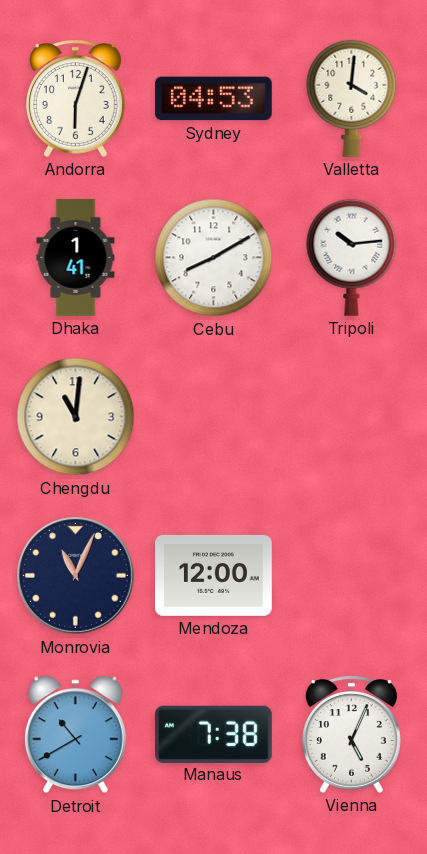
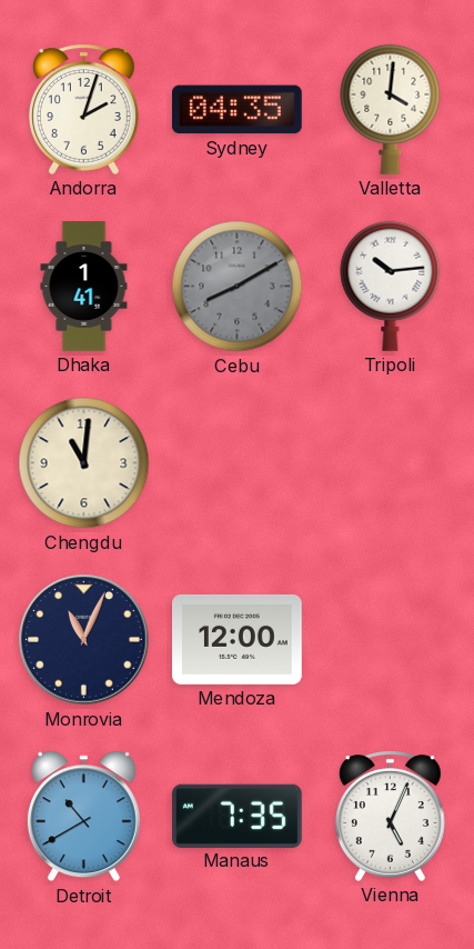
Andorra: 6:03 -> 2:03 (83, 109)
Sydney: 04:53 -> 04:35 (236, 110)
Cebu dial: white -> grey (238, 287)
Manaus: 7:38 -> 7:35 (238, 816)
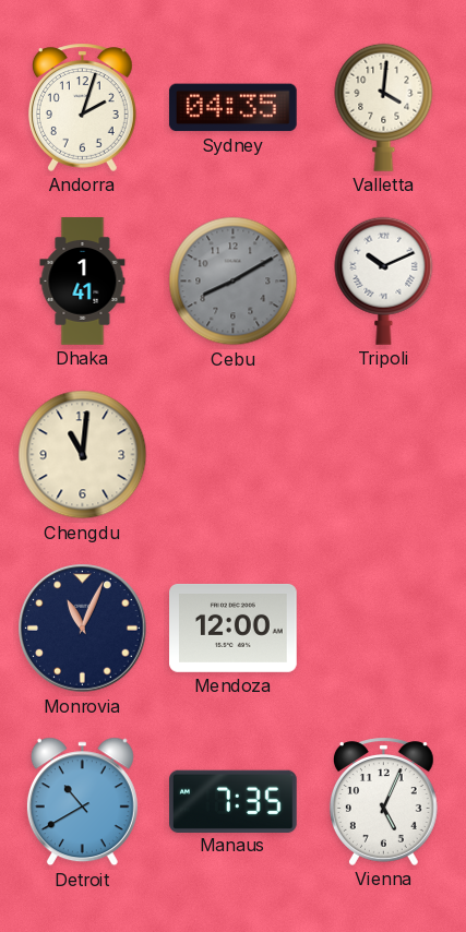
Tripoli: 10:14 -> 10:11 (384, 280)
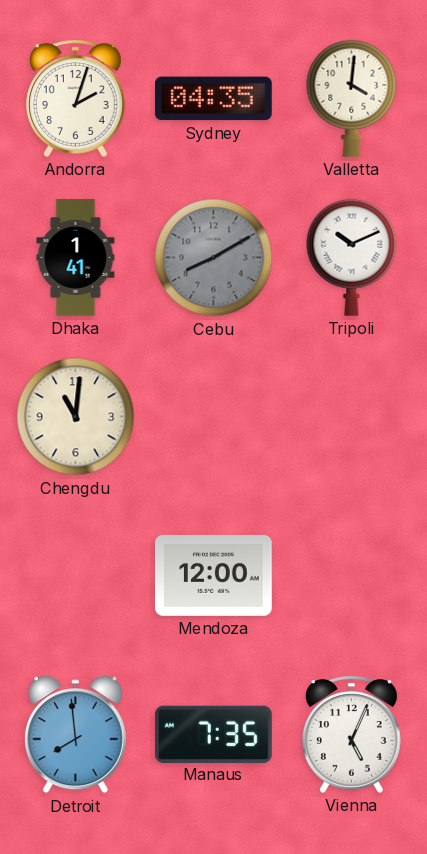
Monrovia: 11:04 -> none (83, 629)
Detroit: 10:40 -> 7:59 (75, 735)
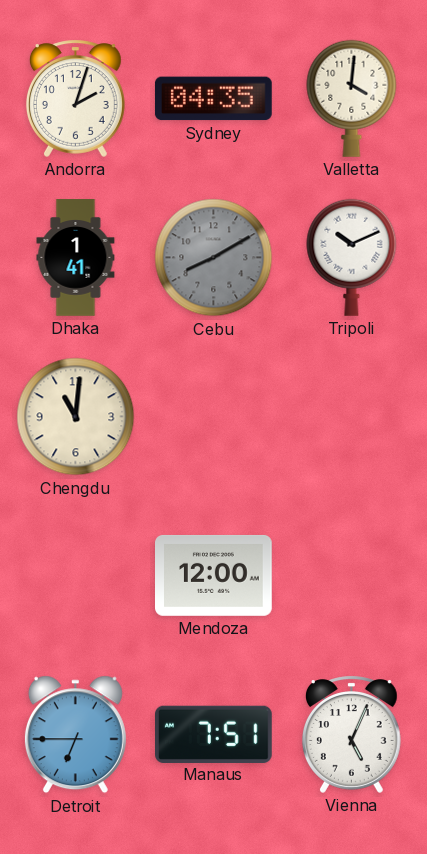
Detroit: 7:59 -> 6:45 (75, 735)
Manaus: 7:35 -> 7:51 (214, 734)
